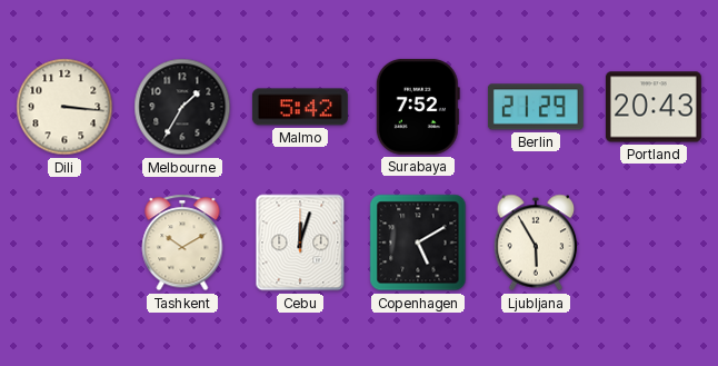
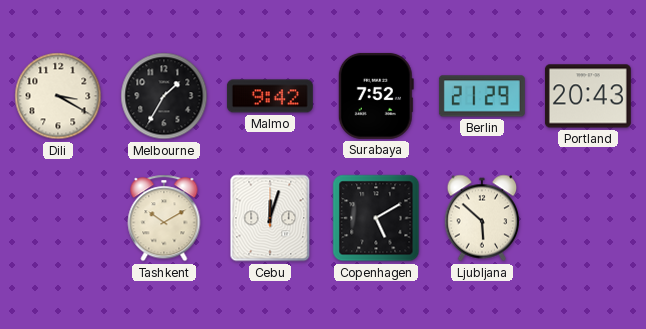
Dili: 3:16 -> 3:20 (58, 96)
Malmo: 5:42 -> 9:42 (270, 96)
Ljubljana: 5:55 -> 5:52 (482, 218)
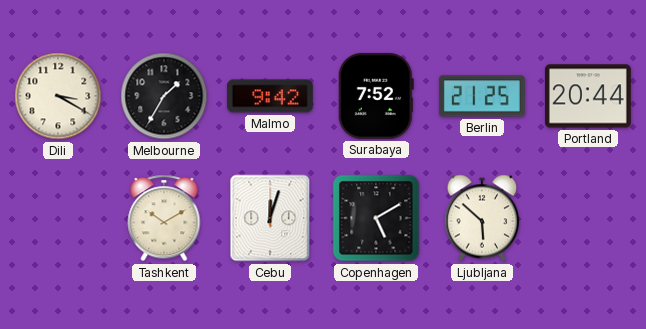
Berlin: 21:29 -> 21:25 (482, 96)
Portland: 20:43 -> 20:44 (588, 96)
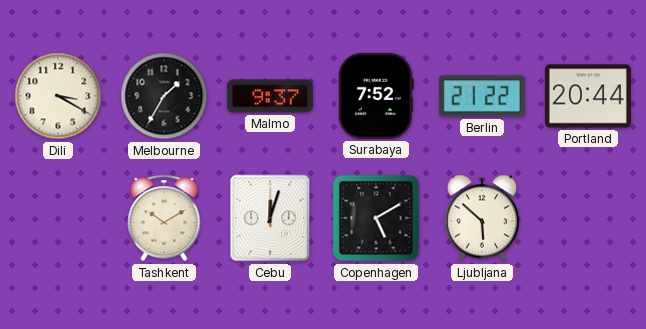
Malmo: 9:42 -> 9:37 (270, 96)
Berlin: 21:25 -> 21:22 (482, 96)
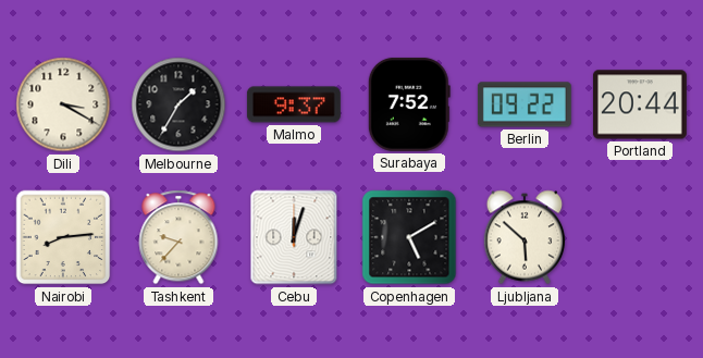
Berlin: 21:22 -> 09:22 (525, 104)
Nairobi: none -> 8:14 (63, 237)
Tashkent: 10:10 -> 9:37 (178, 237)
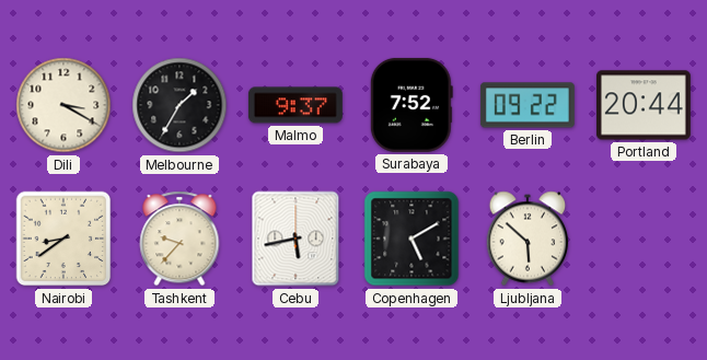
Nairobi: 8:14 -> 8:39 (63, 239)
Cebu: 12:03 -> 5:43 (295, 239)
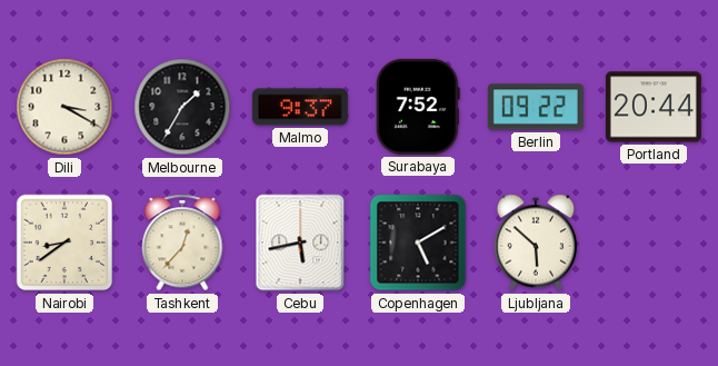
Tashkent: 9:37 -> 12:37 (182, 243)
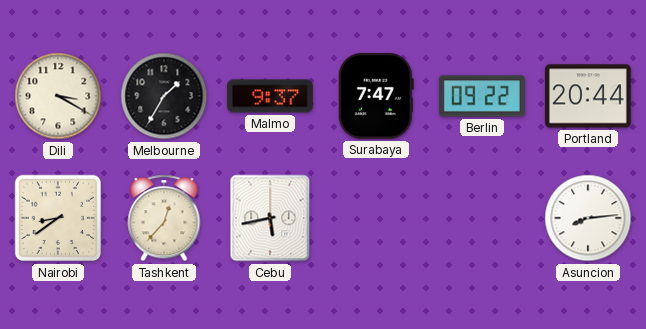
Surabaya: 7:52 -> 7:47 (376, 96)
Copenhagen: 5:10 -> none (418, 243)
Ljubljana: 5:52 -> none (536, 243)
Asuncion: none -> 8:14 (588, 218)
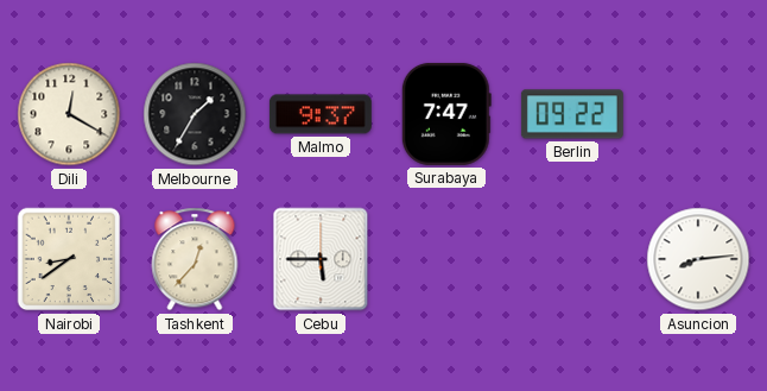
Dili: 3:20 -> 12:20 (69, 114)
Portland: 20:44 -> none (588, 96)
Cebu: 5:43 -> 5:45 (321, 259)
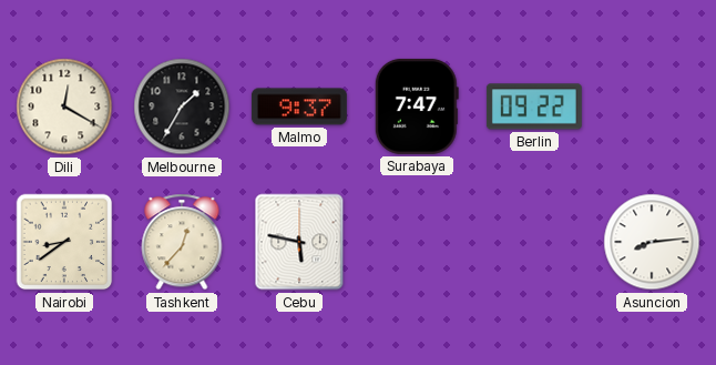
Cebu: 5:45 -> 5:47 (299, 242)
